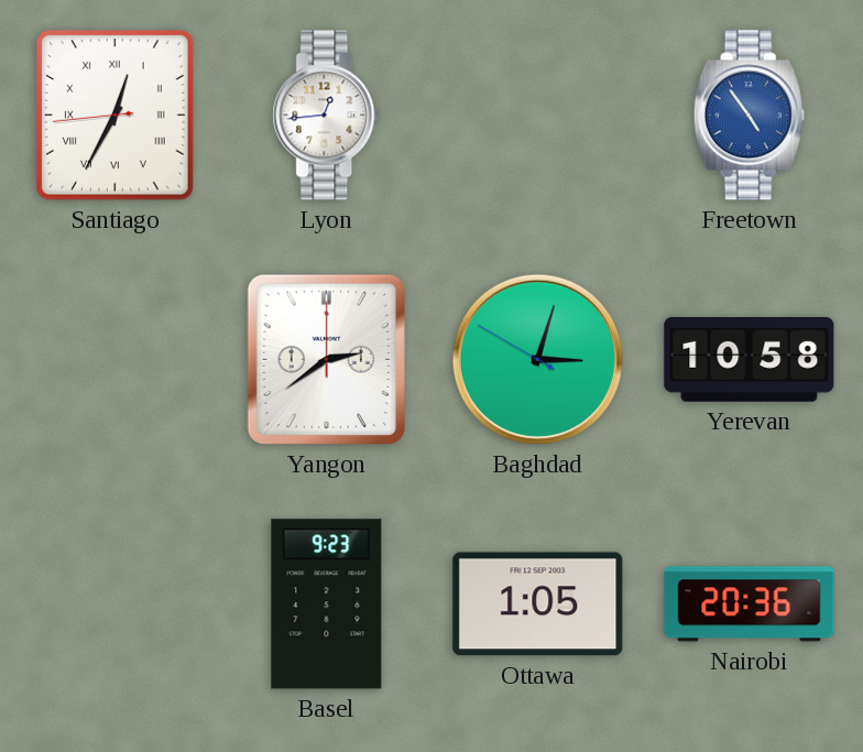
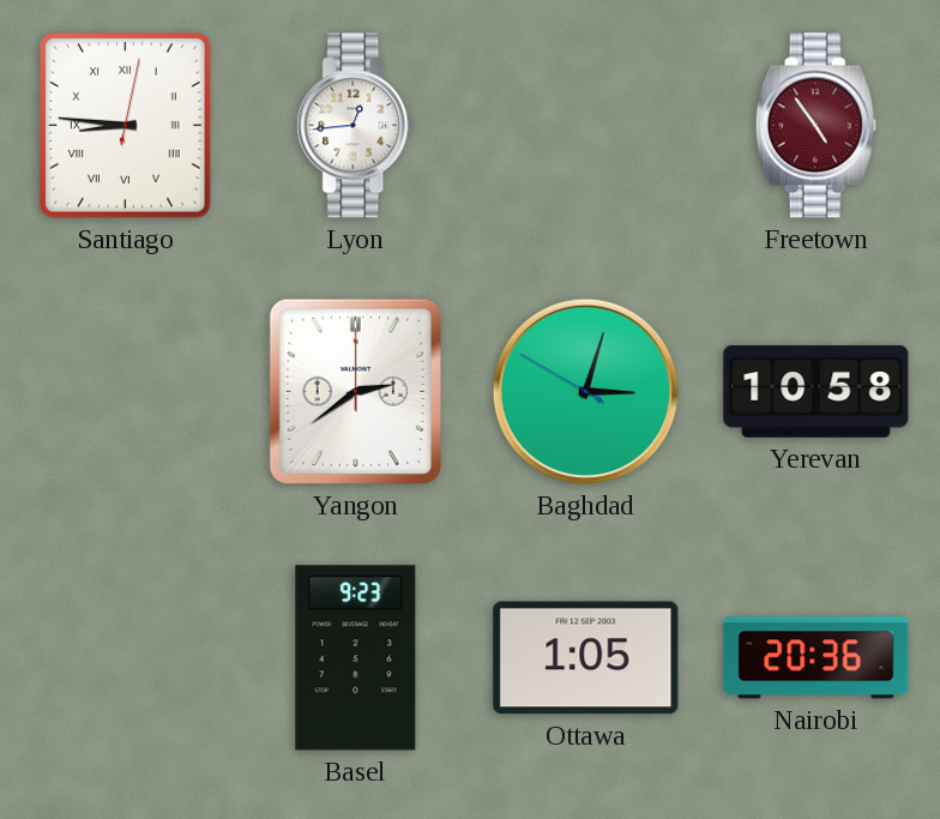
Santiago: 12:34 -> 8:46 (125, 126)
Freetown dial: blue -> burgundy (815, 126)
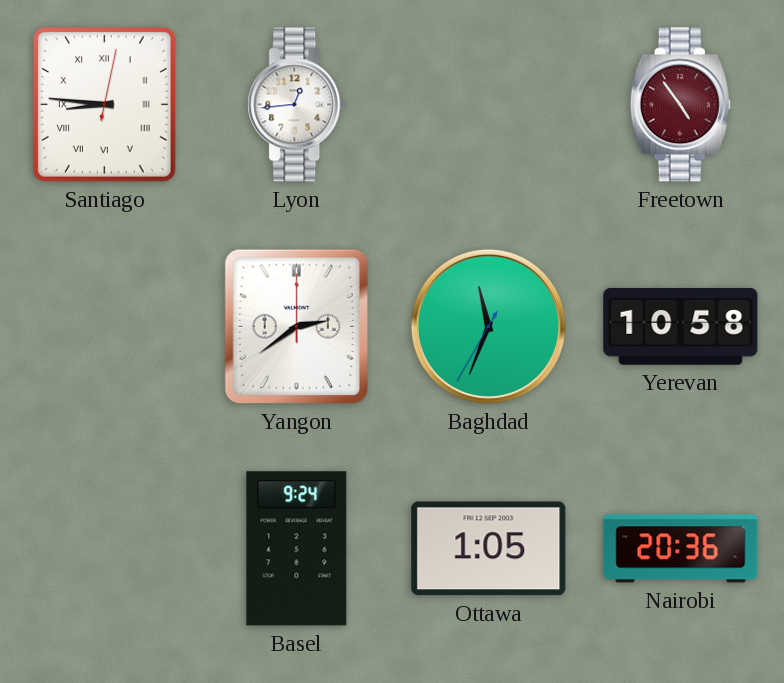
Baghdad: 3:02 -> 11:33 (488, 326)
Basel: 9:23 -> 9:24 (297, 549)
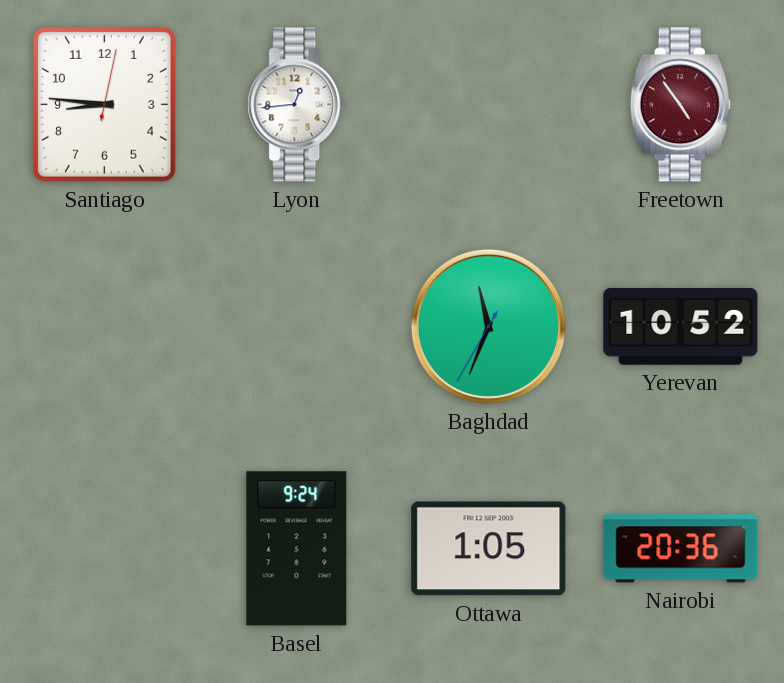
Santiago numerals: Roman -> Arabic (104, 105)
Yangon: 2:39 -> none (296, 326)
Yerevan: 10:58 -> 10:52 (681, 326)
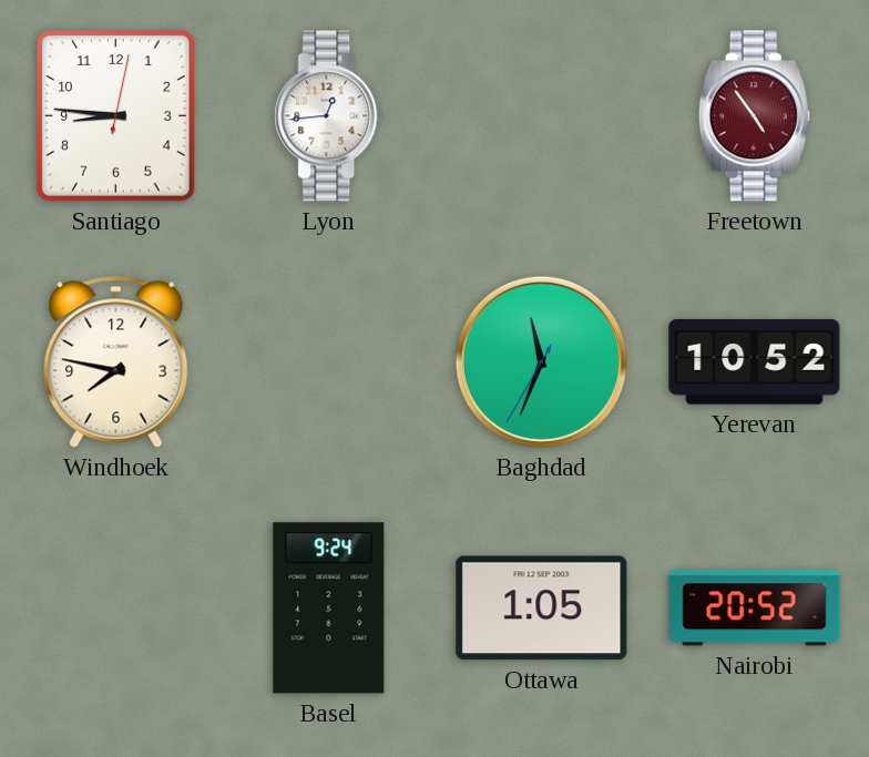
Windhoek: none -> 7:47 (116, 361)
Nairobi: 20:36 -> 20:52 (755, 608)
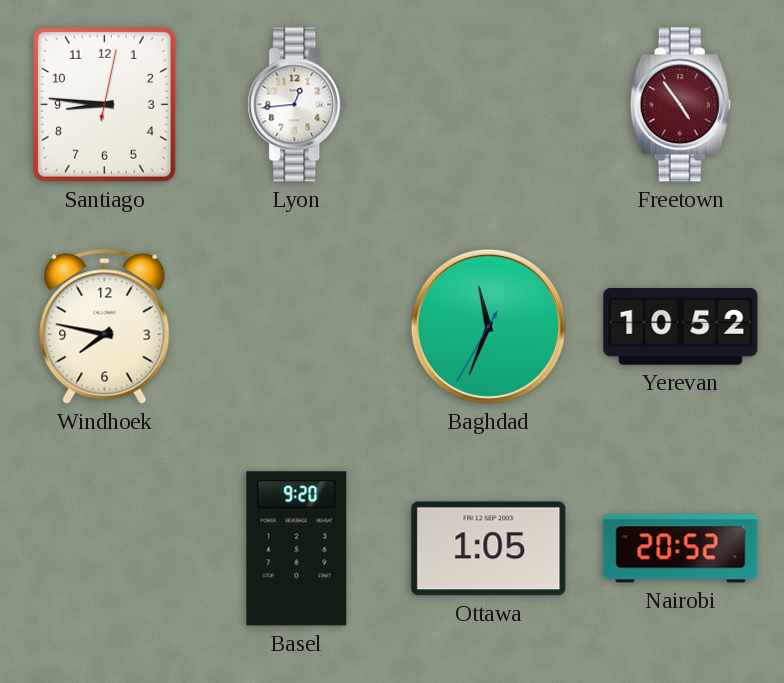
Basel: 9:24 -> 9:20 (297, 549)
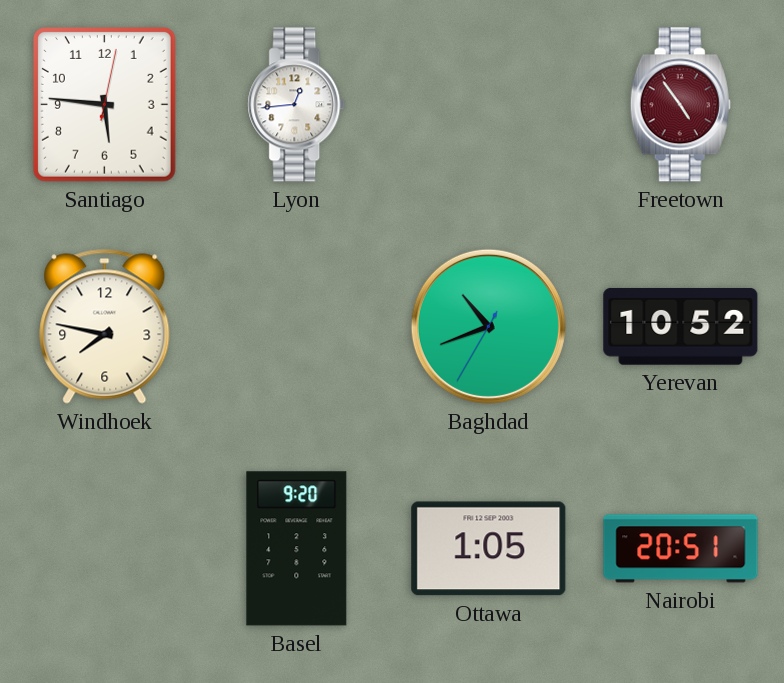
Santiago: 8:46 -> 5:46 (104, 105)
Baghdad: 11:33 -> 10:41 (488, 326)
Nairobi: 20:52 -> 20:51 (681, 549)
